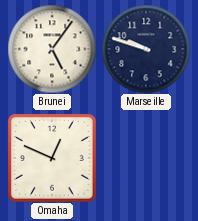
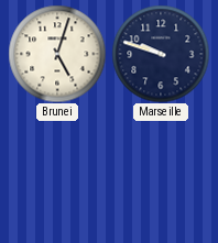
Brunei: 5:06 -> 5:03 (57, 54)
Omaha: 12:49 -> none (52, 158)
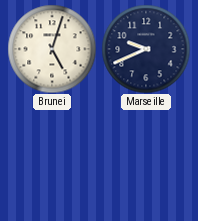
Marseille: 9:48 -> 9:41 (146, 49)
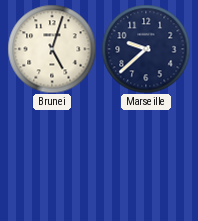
Marseille: 9:41 -> 9:38 (146, 49)
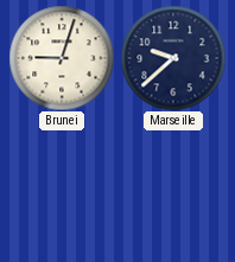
Brunei: 5:03 -> 9:03 (62, 58)
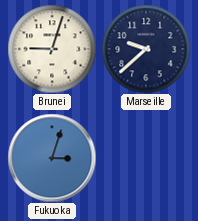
Fukuoka: none -> 3:03 (52, 158)
